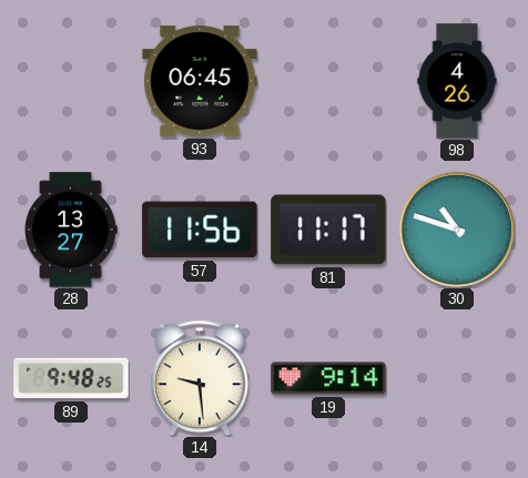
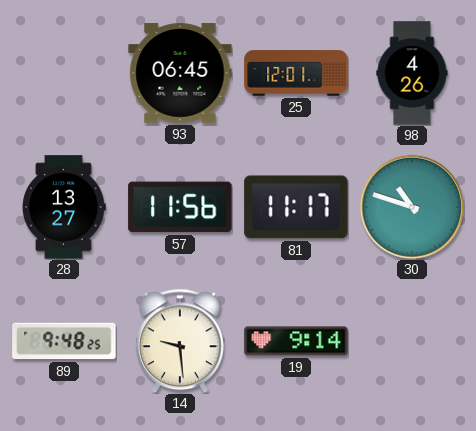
25: none -> 12:01 (296, 73)
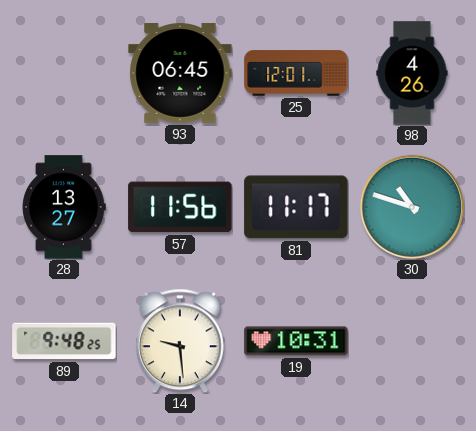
19: 9:14 -> 10:31 (296, 341)
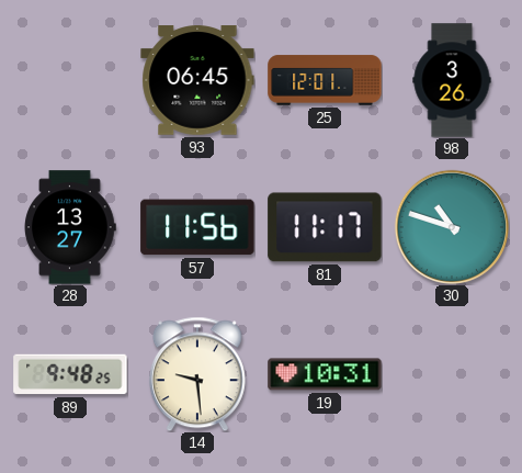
98: 4:26 -> 3:26 (452, 80)
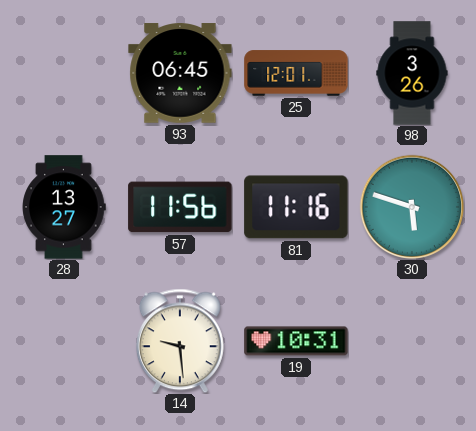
81: 11:17 -> 11:16 (296, 207)
30: 10:48 -> 5:48 (411, 206)
89: 9:48 -> none (70, 374)
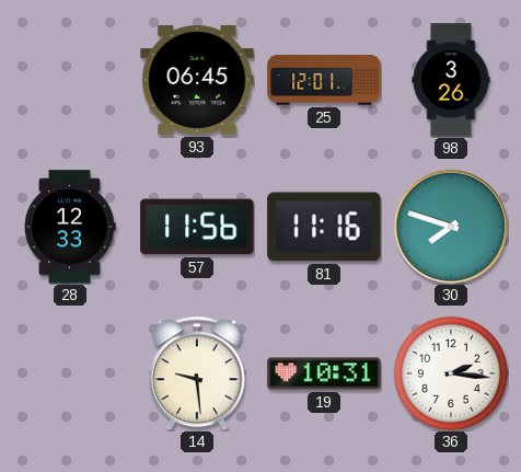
28: 13:27 -> 12:33 (70, 227)
30: 5:48 -> 7:48 (450, 226)
36: none -> 2:16 (451, 373)
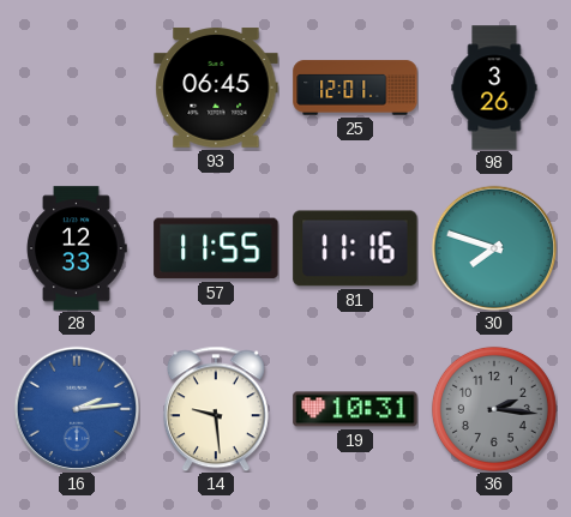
57: 11:56 -> 11:55 (216, 248)
16: none -> 2:14 (76, 408)
36 dial: white -> grey (494, 409)
